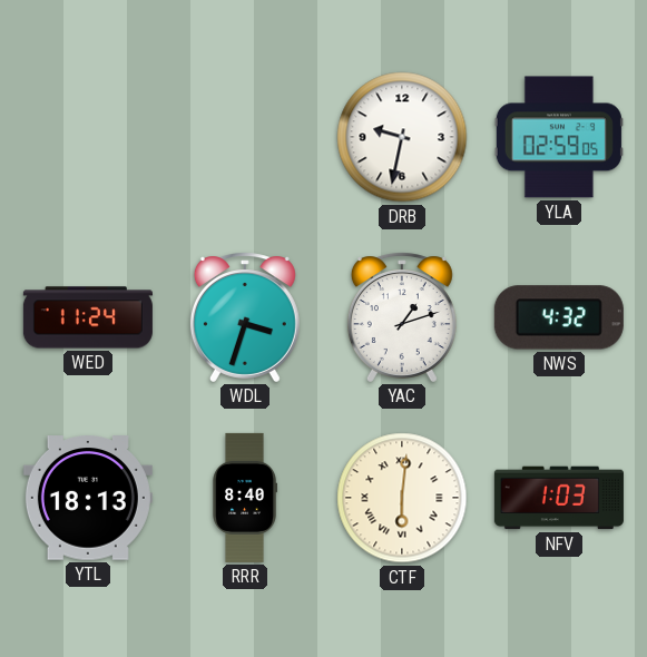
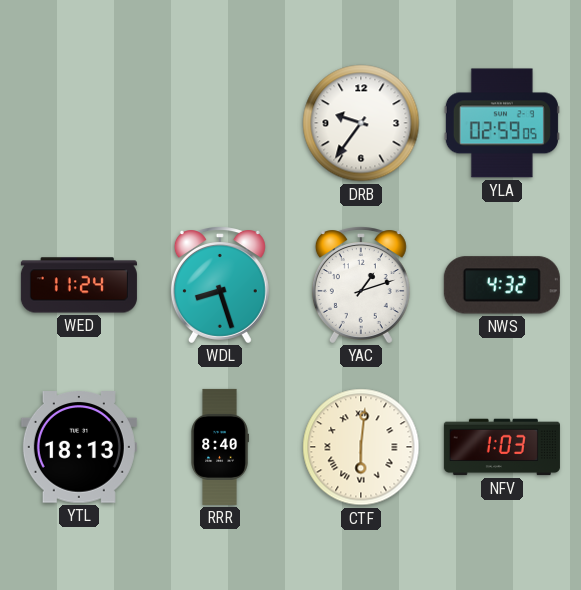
DRB: 9:32 -> 9:36 (361, 123)
WDL: 3:33 -> 8:27 (220, 285)
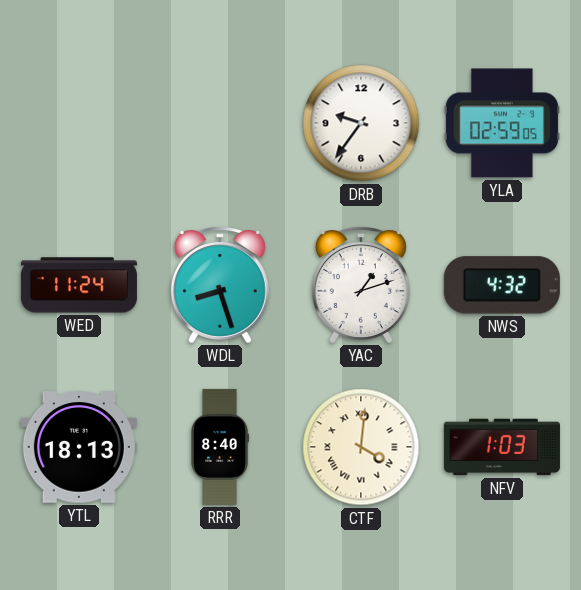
CTF: 6:01 -> 4:01 (361, 447)
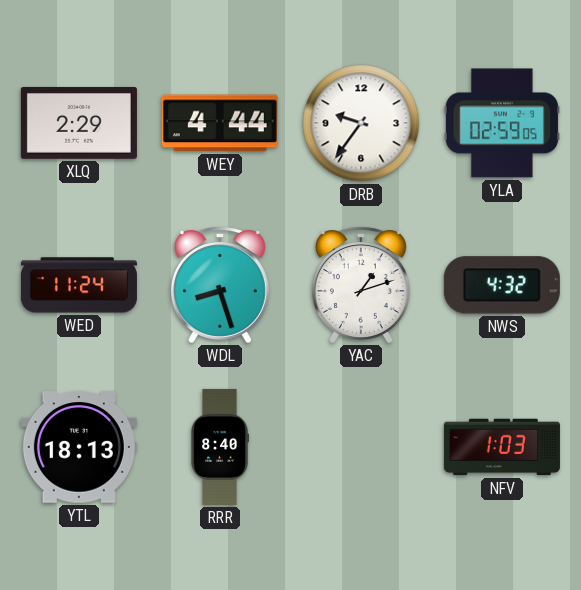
XLQ: none -> 2:29 (79, 123)
WEY: none -> 4:44 (220, 123)
CTF: 4:01 -> none (361, 447)
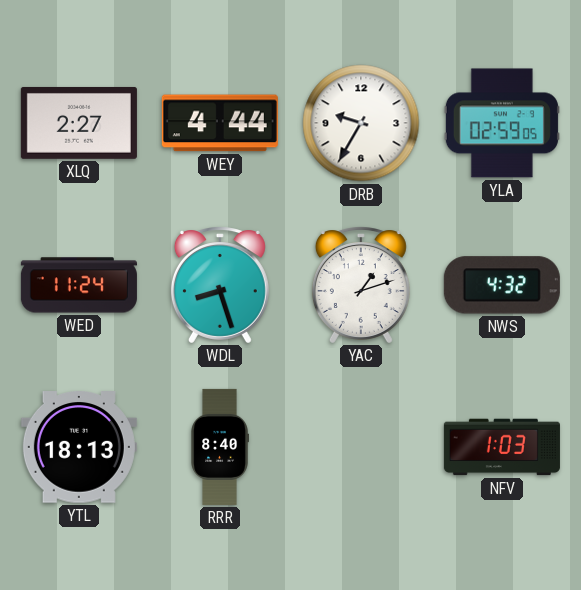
XLQ: 2:29 -> 2:27 (79, 123)
DRB: 9:36 -> 9:35 (361, 123)
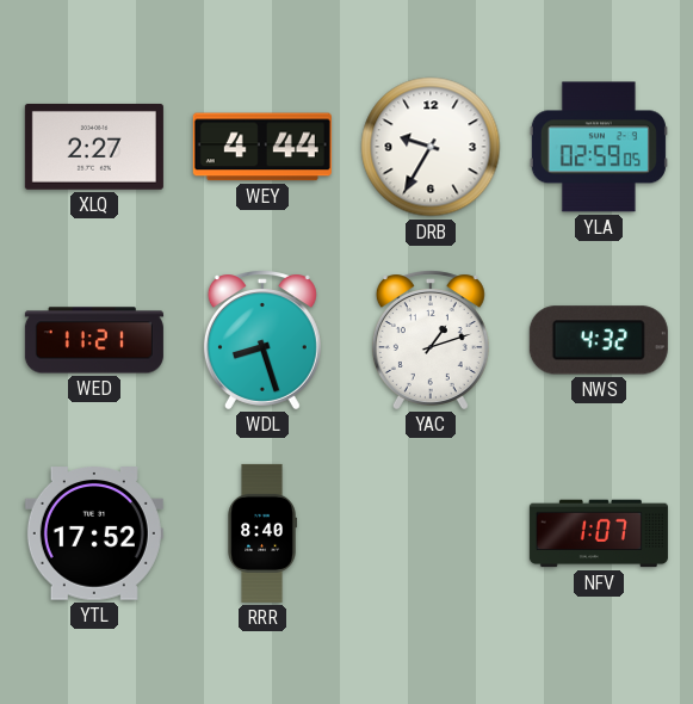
WED: 11:24 -> 11:21 (94, 340)
YTL: 18:13 -> 17:52 (94, 533)
NFV: 1:03 -> 1:07 (599, 533)
